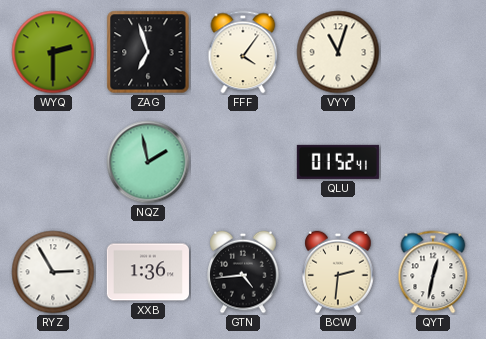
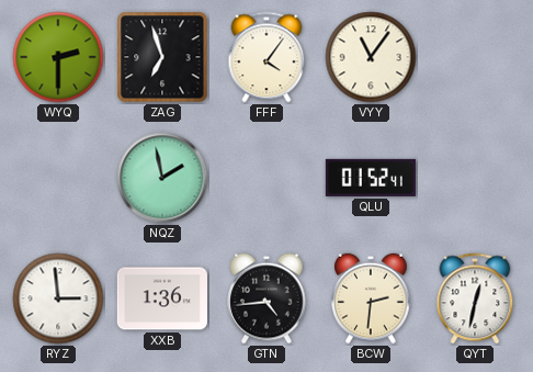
VYY: 11:03 -> 11:06 (371, 57)
RYZ: 2:55 -> 2:59 (58, 298)
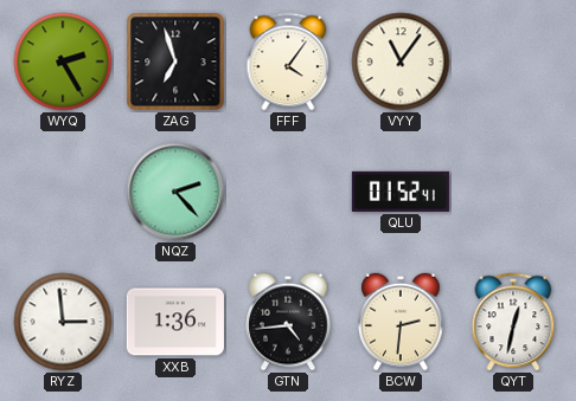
WYQ: 2:30 -> 2:25 (63, 62)
NQZ: 1:58 -> 2:23 (175, 192)
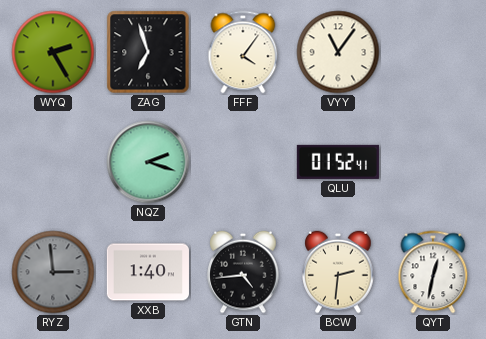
NQZ: 2:23 -> 2:18 (148, 162)
RYZ dial: white -> grey (53, 272)
XXB: 1:36 -> 1:40 (148, 272)
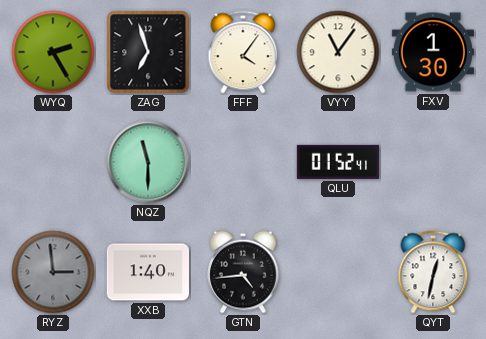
FXV: none -> 1:30 (433, 52)
NQZ: 2:18 -> 11:30 (148, 162)
BCW: 2:31 -> none (338, 272)
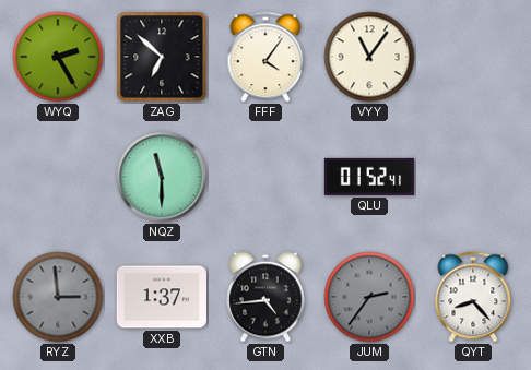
ZAG: 6:57 -> 6:52 (162, 57)
FXV: 1:30 -> none (433, 52)
XXB: 1:40 -> 1:37 (162, 297)
JUM: none -> 2:36 (369, 297)
QYT: 12:32 -> 8:23 (473, 297)
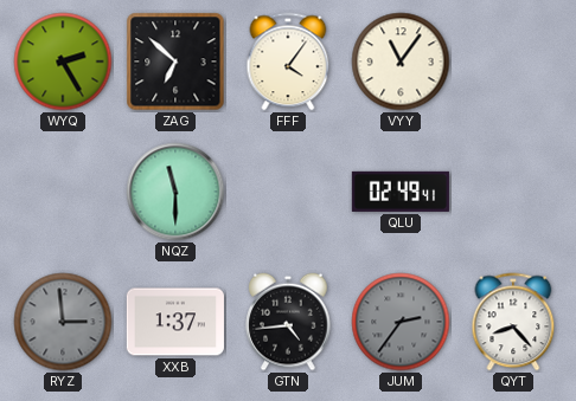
QLU: 01:52 -> 02:49 (401, 192)
